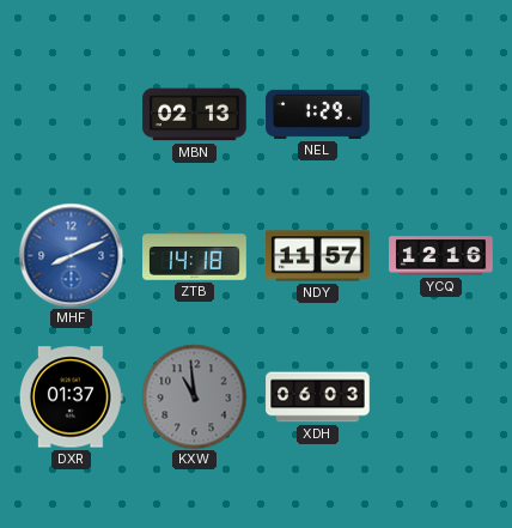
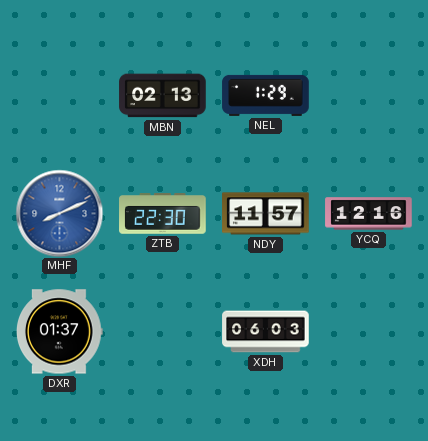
ZTB: 14:18 -> 22:30 (163, 214)
KXW: 10:59 -> none (194, 396)
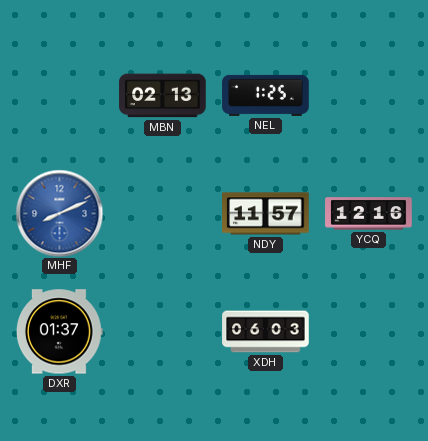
NEL: 1:29 -> 1:25 (266, 95)
ZTB: 22:30 -> none (163, 214)
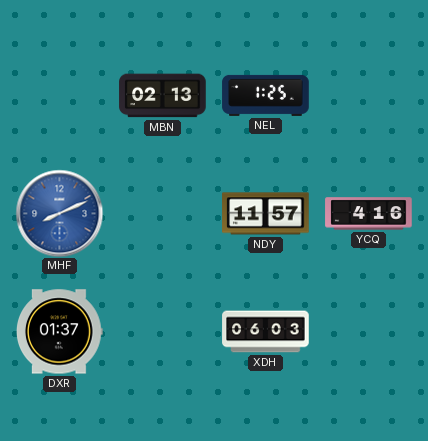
YCQ: 12:16 -> 4:16 (369, 214)
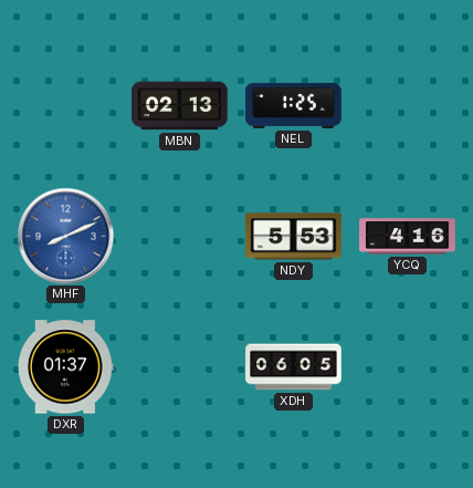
NDY: 11:57 -> 5:53 (294, 237)
XDH: 06:03 -> 06:05 (294, 367)
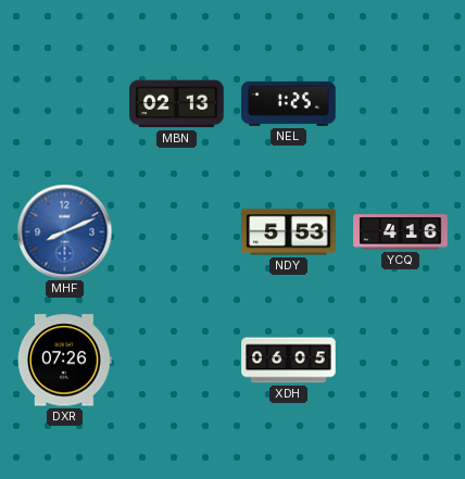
DXR: 01:37 -> 07:26 (64, 361)
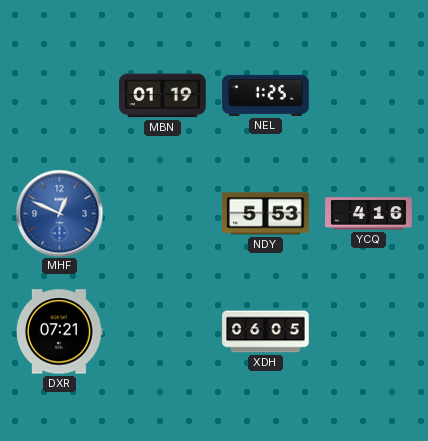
MBN: 02:13 -> 01:19 (163, 96)
MHF: 8:11 -> 12:49 (59, 213)
DXR: 07:26 -> 07:21 (59, 332)
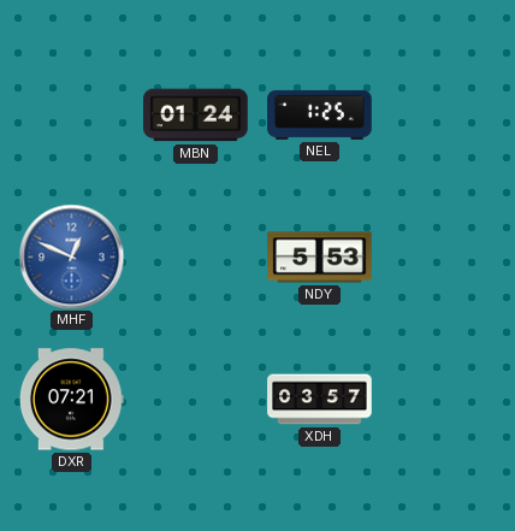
MBN: 01:19 -> 01:24 (196, 116)
YCQ: 4:16 -> none (369, 214)
XDH: 06:05 -> 03:57 (320, 400)
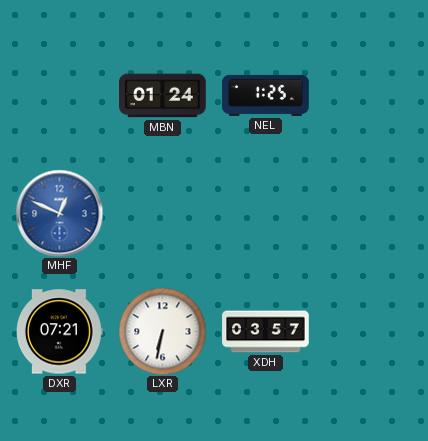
NDY: 5:53 -> none (320, 258)
LXR: none -> 6:32 (162, 331)
